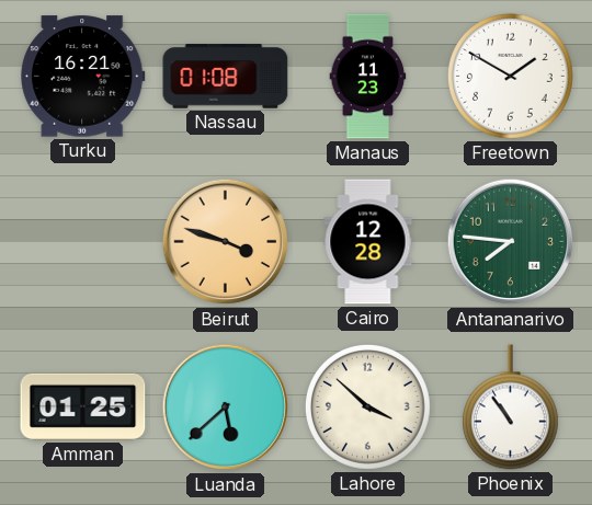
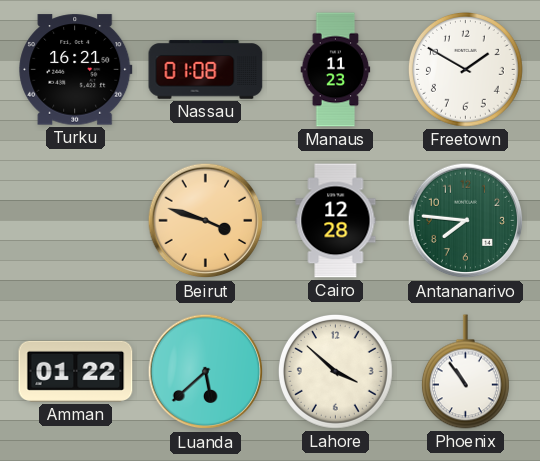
Amman: 01:25 -> 01:22 (76, 371)
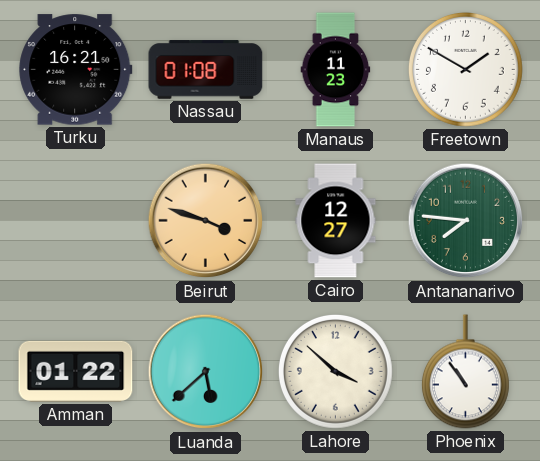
Cairo: 12:28 -> 12:27 (336, 221)
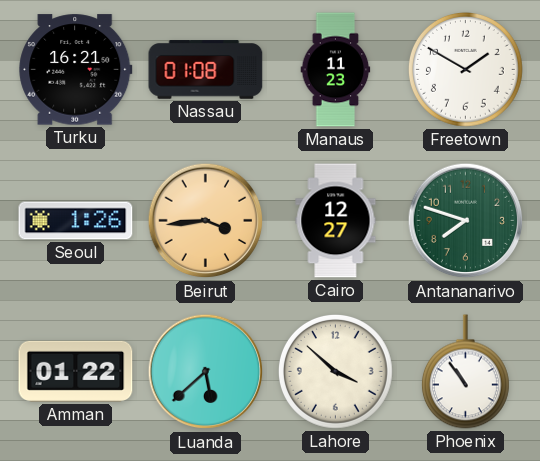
Seoul: none -> 1:26 (76, 221)
Beirut: 3:48 -> 3:44 (206, 221)
Antananarivo: 7:46 -> 7:48 (466, 221)
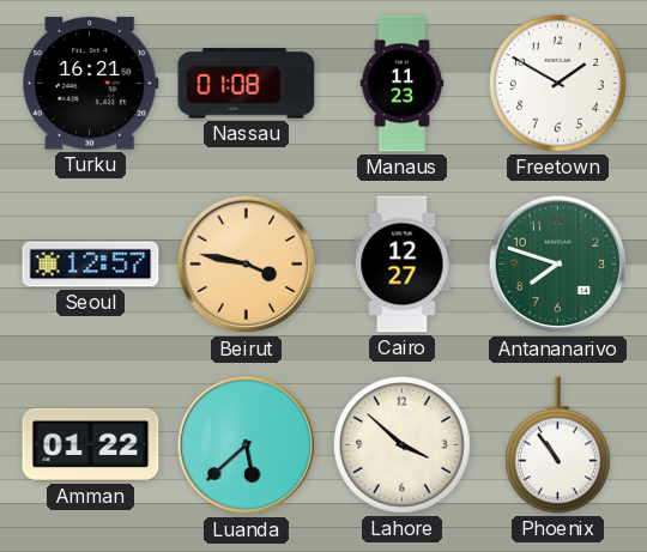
Seoul: 1:26 -> 12:57 (91, 265)
Beirut: 3:44 -> 3:47 (247, 265)
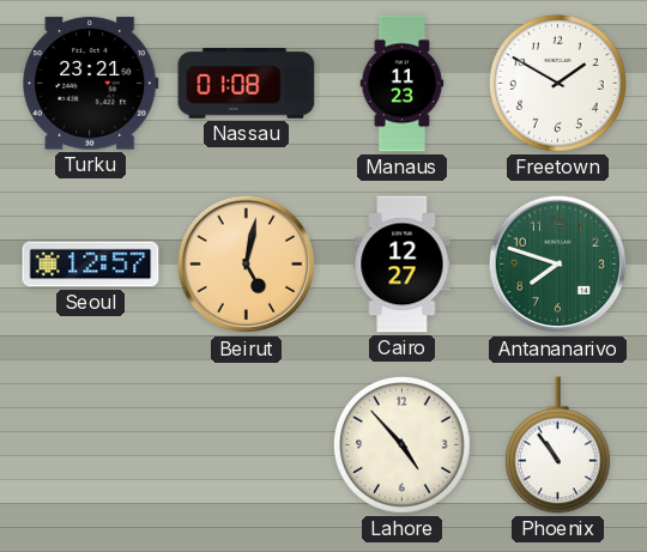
Turku: 16:21 -> 23:21 (91, 84)
Beirut: 3:47 -> 5:02 (247, 265)
Amman: 01:22 -> none (91, 444)
Luanda: 5:38 -> none (247, 445)
Lahore: 3:52 -> 4:53 (401, 444)
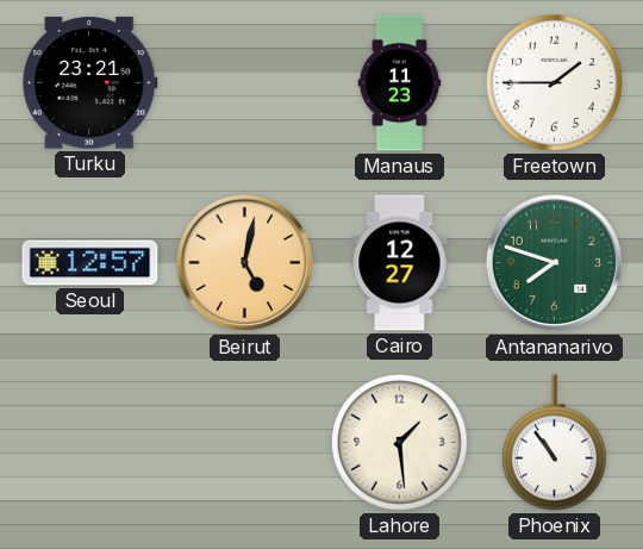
Nassau: 01:08 -> none (247, 84)
Freetown: 1:50 -> 1:45 (554, 82)
Lahore: 4:53 -> 1:29 (399, 442)
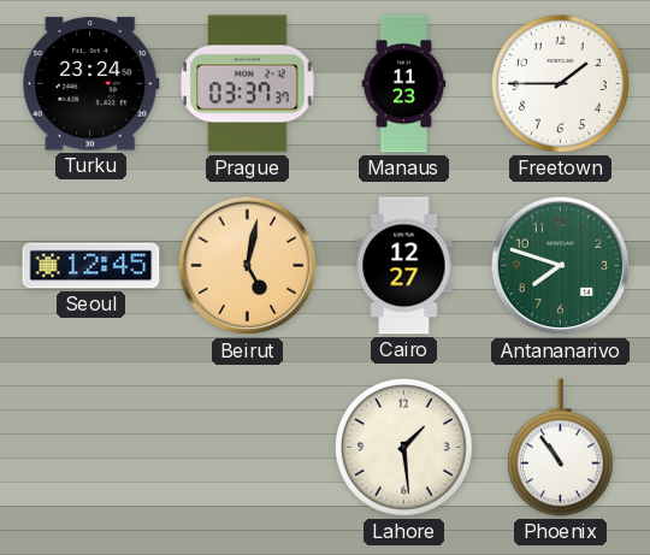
Turku: 23:21 -> 23:24 (91, 84)
Prague: none -> 03:37 (248, 84)
Seoul: 12:57 -> 12:45 (91, 266)
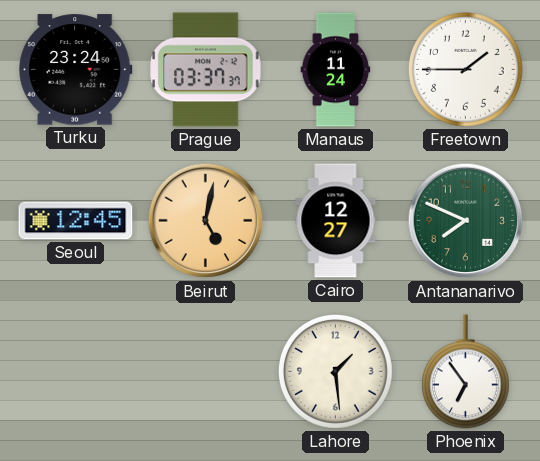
Manaus: 11:23 -> 11:24 (336, 70)
Antananarivo: 7:48 -> 7:49 (466, 221)
Phoenix: 10:54 -> 6:54 (465, 372)
